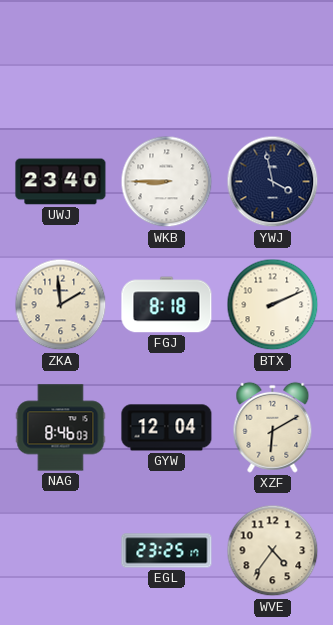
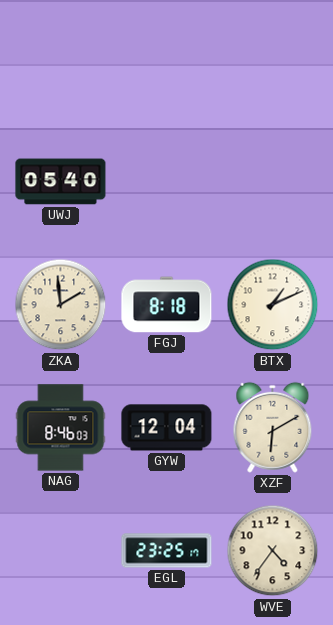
UWJ: 23:40 -> 05:40 (61, 182)
WKB: 8:45 -> none (167, 182)
YWJ: 3:58 -> none (273, 182)
BTX: 2:11 -> 1:11 (273, 305)
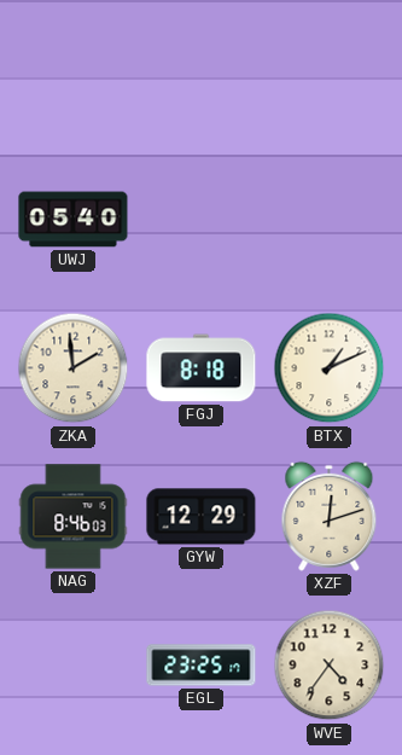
GYW: 12:04 -> 12:29 (202, 517)
XZF: 6:10 -> 12:12 (330, 516)
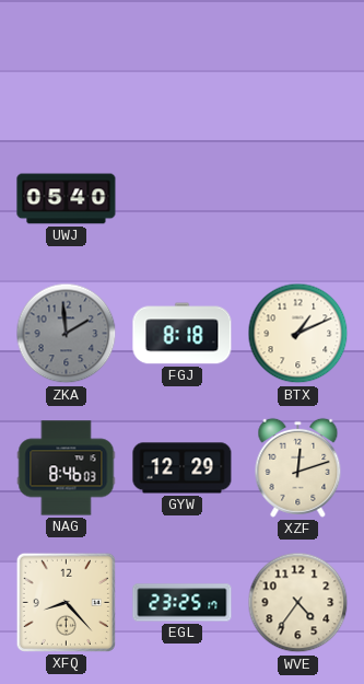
ZKA dial: cream -> grey (67, 334)
XFQ: none -> 8:23 (66, 602)
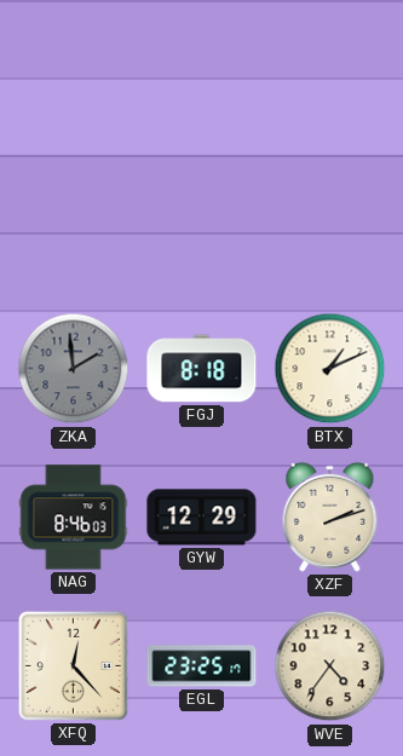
UWJ: 05:40 -> none (67, 199)
XZF: 12:12 -> 2:12 (330, 516)
XFQ: 8:23 -> 12:23 (73, 665)
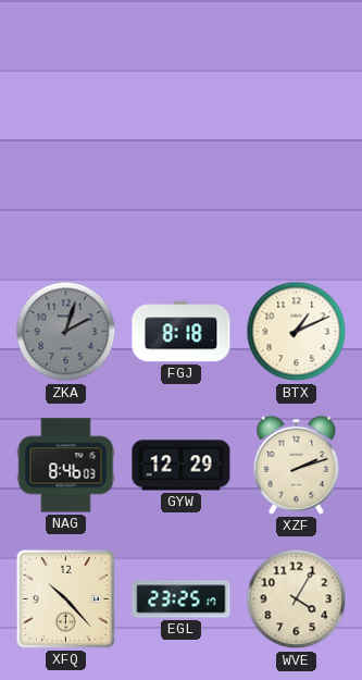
ZKA: 1:59 -> 2:03 (66, 332)
XFQ: 12:23 -> 10:23 (65, 598)
WVE: 4:36 -> 4:05 (297, 599)
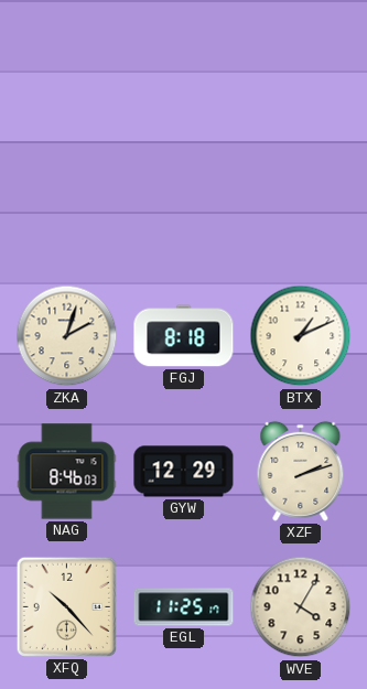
ZKA dial: grey -> cream (67, 336)
EGL: 23:25 -> 11:25 (184, 607)
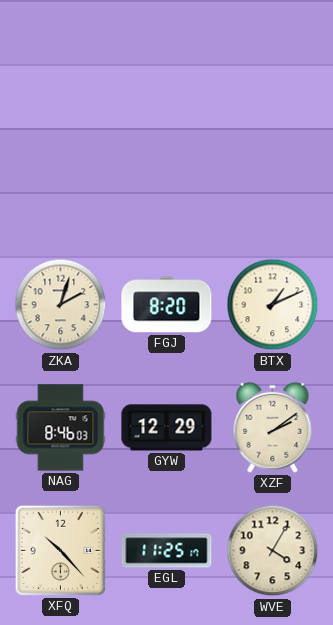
FGJ: 8:18 -> 8:20 (167, 305)
XZF: 2:12 -> 2:09 (273, 427)
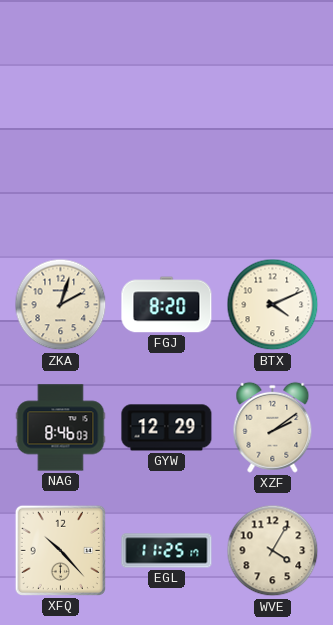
BTX: 1:11 -> 4:11 (273, 305)
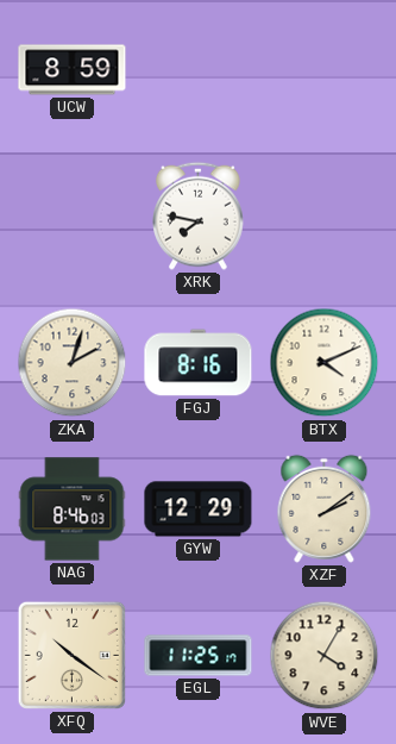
UCW: none -> 8:59 (73, 70)
XRK: none -> 7:47 (199, 215)
FGJ: 8:20 -> 8:16 (199, 363)
XFQ: 10:23 -> 10:21 (71, 655)
